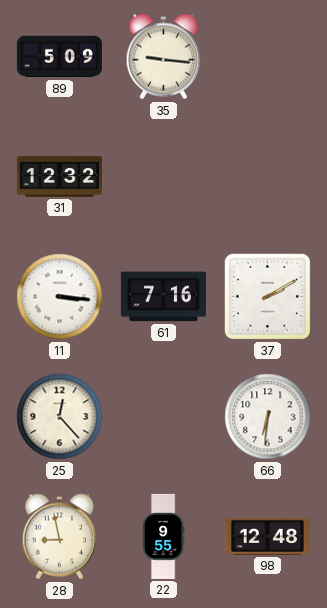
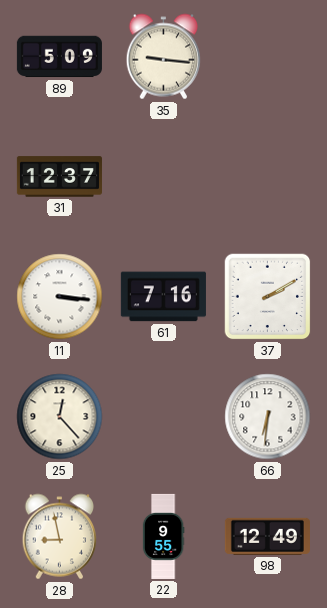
31: 12:32 -> 12:37 (59, 177)
98: 12:48 -> 12:49 (267, 536)
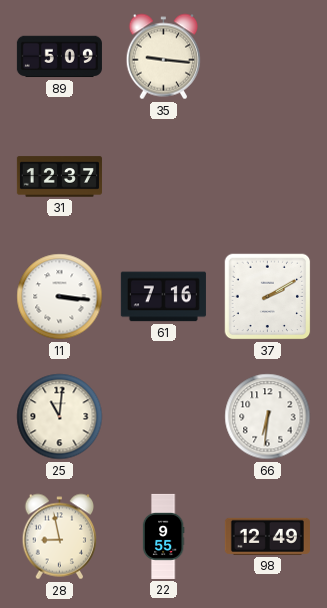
25: 12:23 -> 11:01 (60, 417)
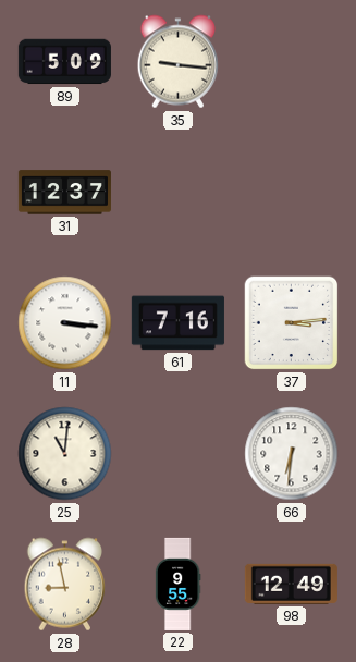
37: 2:10 -> 3:14 (292, 323)
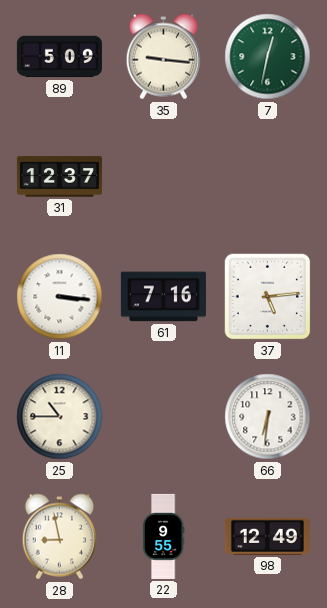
7: none -> 12:32 (268, 57)
37: 3:14 -> 5:14 (268, 297)
25: 11:01 -> 10:45 (60, 417)
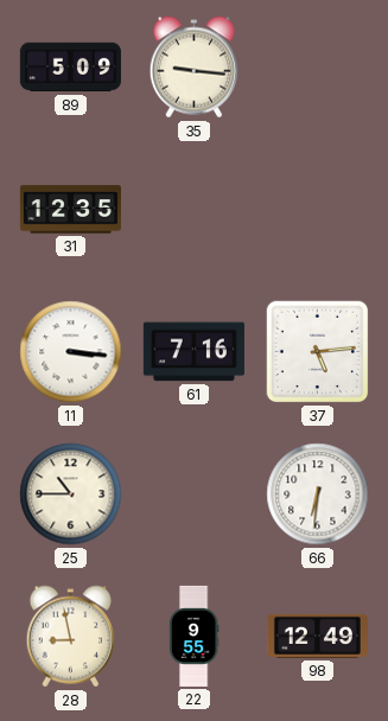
7: 12:32 -> none (268, 57)
31: 12:37 -> 12:35 (70, 210)
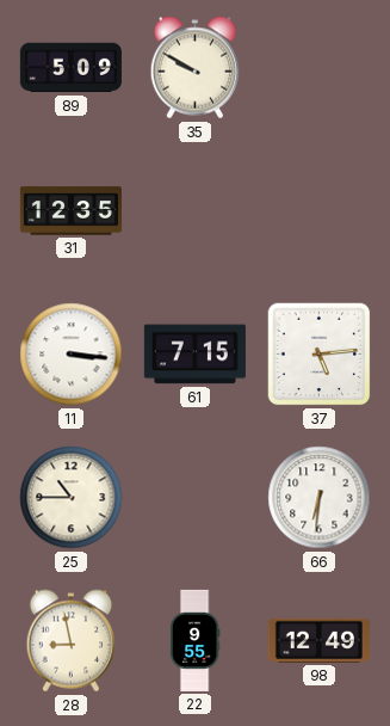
35: 9:16 -> 9:50 (196, 68)
61: 7:16 -> 7:15 (194, 355)
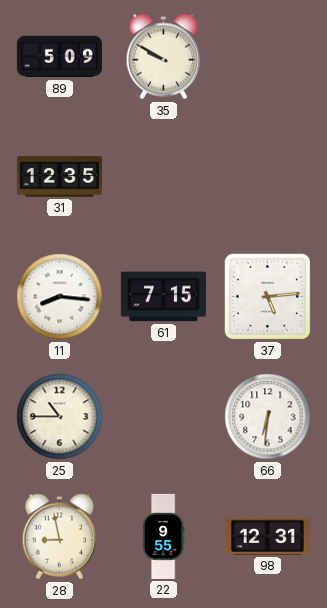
11: 3:16 -> 8:16 (60, 297)
98: 12:49 -> 12:31 (267, 536)
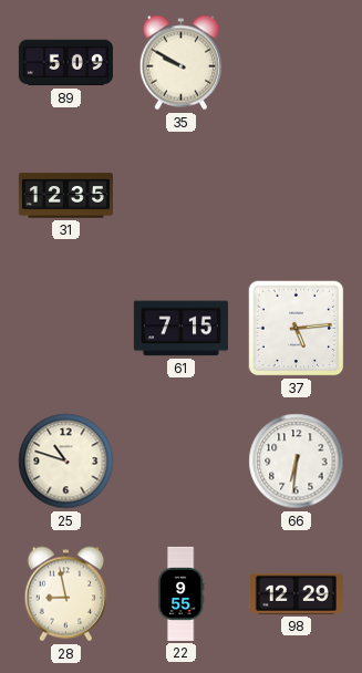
11: 8:16 -> none (60, 297)
25: 10:45 -> 10:48 (66, 462)
98: 12:31 -> 12:29 (296, 593)
